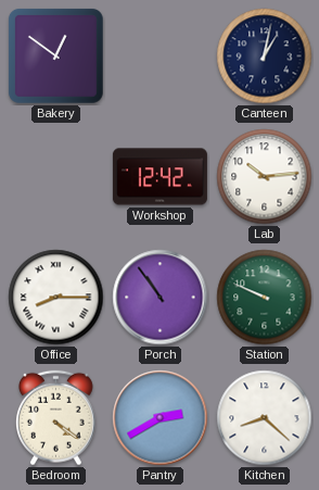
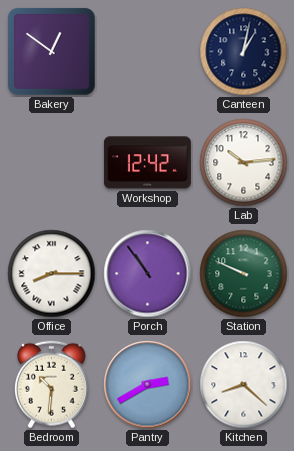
Bedroom: 4:21 -> 10:31 (51, 385)
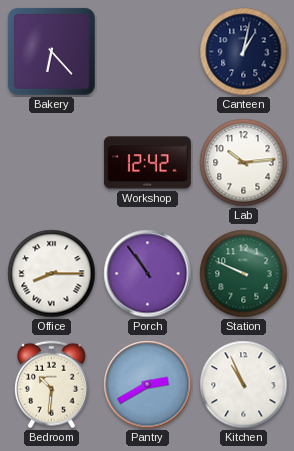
Bakery: 12:51 -> 6:23 (52, 52)
Kitchen: 8:22 -> 10:56 (244, 385)
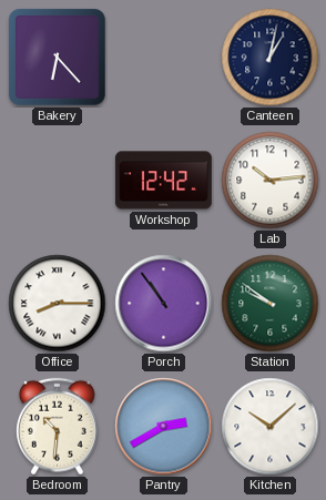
Station: 9:49 -> 9:51 (271, 304)
Kitchen: 10:56 -> 10:08 (271, 427)
